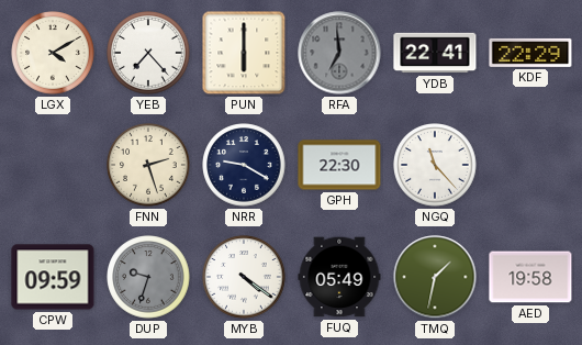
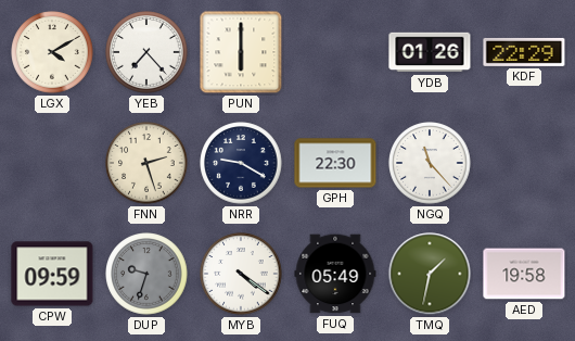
RFA: 6:59 -> none (339, 53)
YDB: 22:41 -> 01:26 (430, 52)
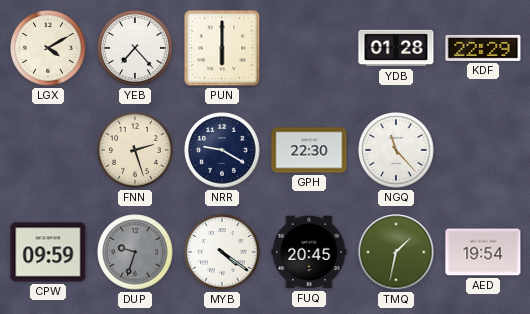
YDB: 01:26 -> 01:28 (396, 48)
FUQ: 05:49 -> 20:45 (309, 252)
AED: 19:58 -> 19:54 (483, 252)
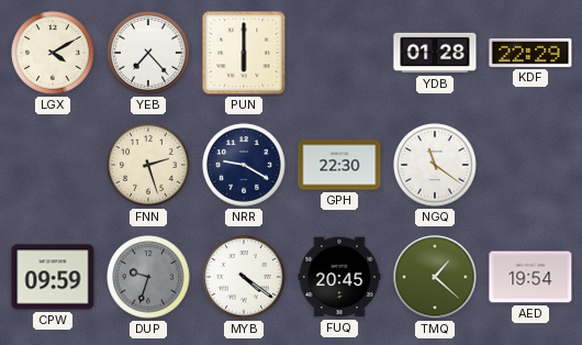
NGQ: 11:23 -> 11:21 (435, 165)
TMQ: 1:32 -> 1:22 (435, 277)
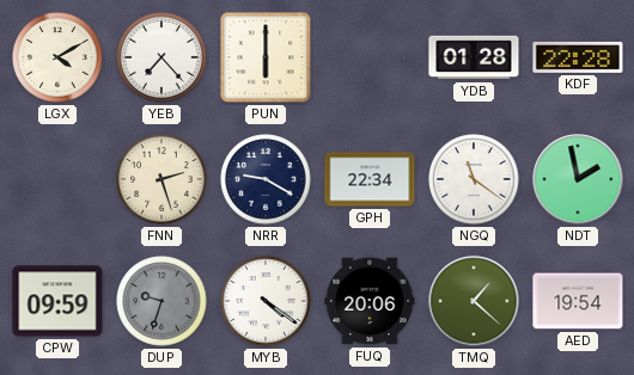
KDF: 22:29 -> 22:28 (578, 57)
GPH: 22:30 -> 22:34 (370, 179)
NDT: none -> 1:58 (578, 179)
FUQ: 20:45 -> 20:06 (370, 301)
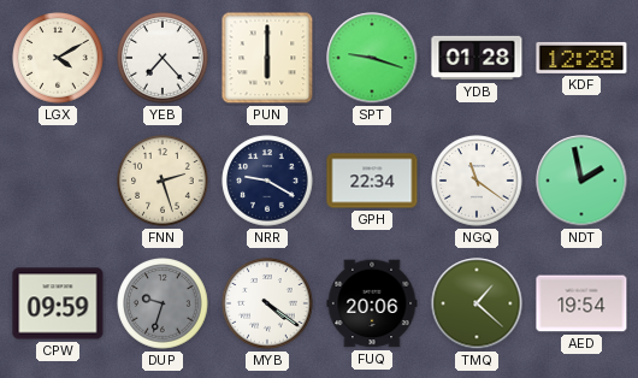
SPT: none -> 9:18 (372, 58)
KDF: 22:28 -> 12:28 (581, 58)
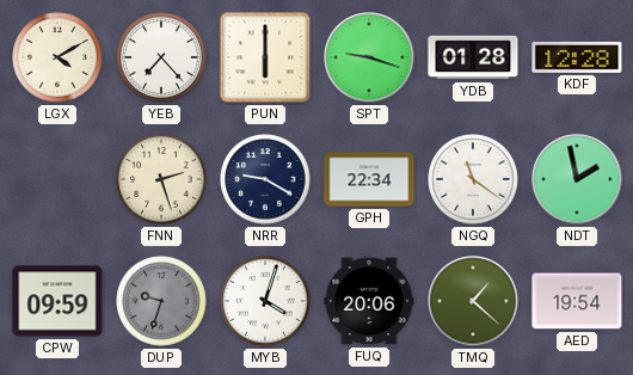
MYB: 4:21 -> 4:03 (265, 301)
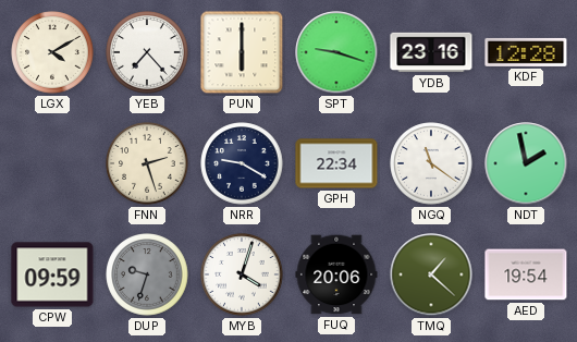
YDB: 01:28 -> 23:16 (431, 52)
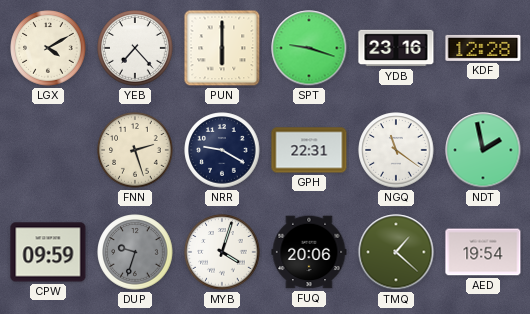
GPH: 22:34 -> 22:31 (309, 150)
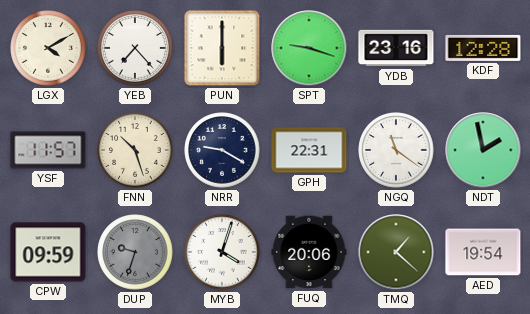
YSF: none -> 11:57 (48, 150)
FNN: 2:27 -> 10:27 (135, 150)
